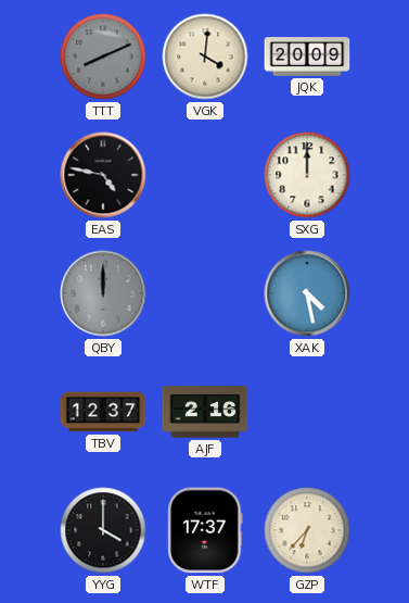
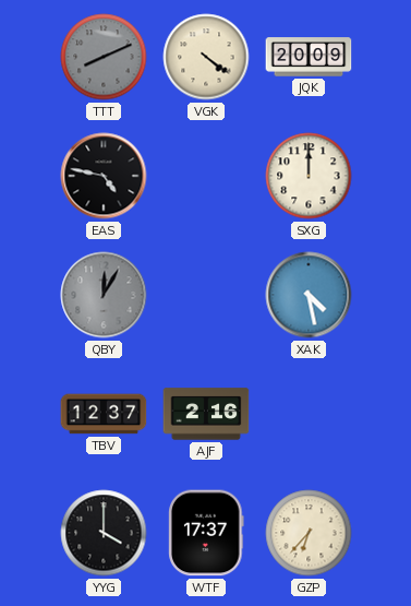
VGK: 4:01 -> 4:21 (206, 57)
QBY: 12:00 -> 12:05 (104, 295)
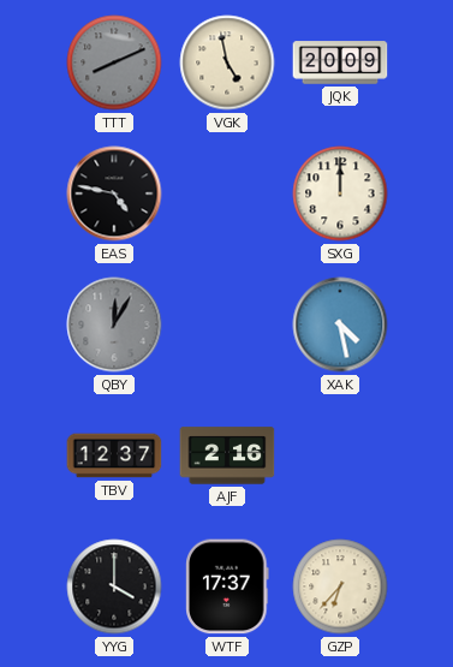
VGK: 4:21 -> 4:58 (227, 62)
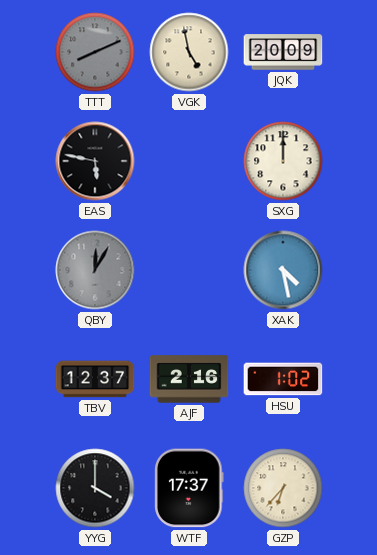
EAS: 4:47 -> 5:47 (95, 161)
HSU: none -> 1:02 (283, 379)
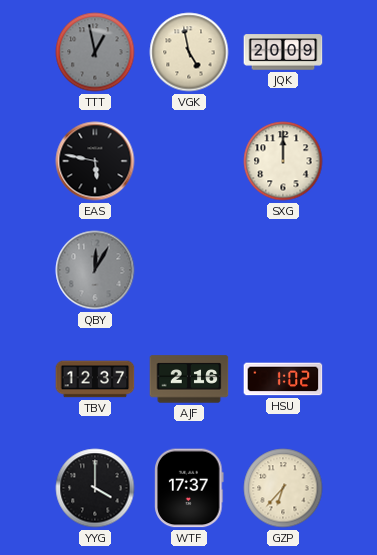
TTT: 8:11 -> 12:58 (95, 52)
XAK: 4:28 -> none (283, 270)
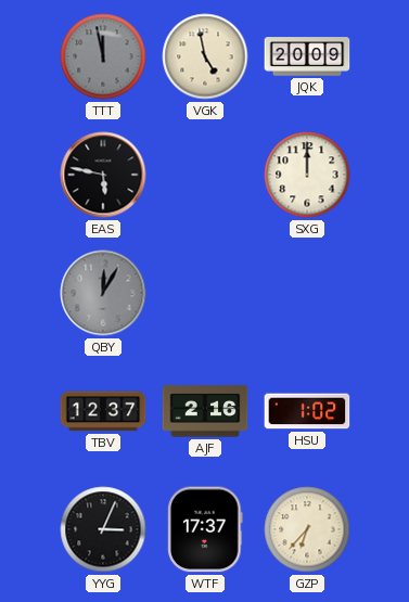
TTT: 12:58 -> 11:58 (103, 56)
YYG: 4:00 -> 3:04 (103, 529)
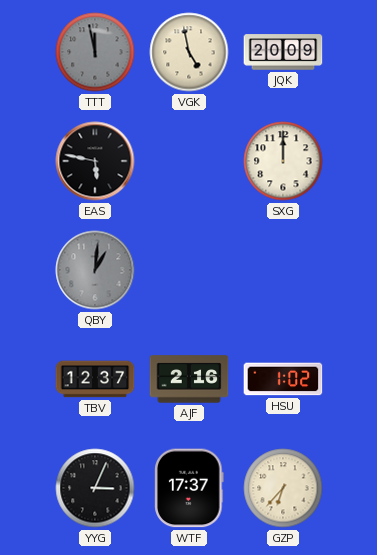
QBY: 12:05 -> 1:01 (95, 270)
